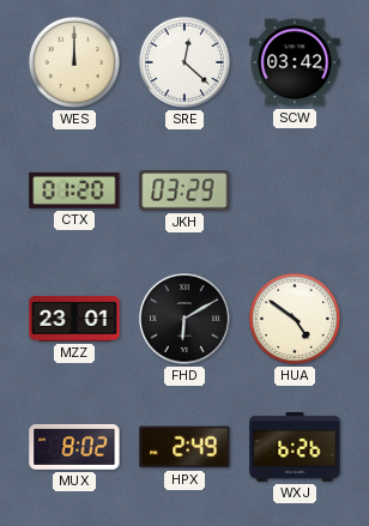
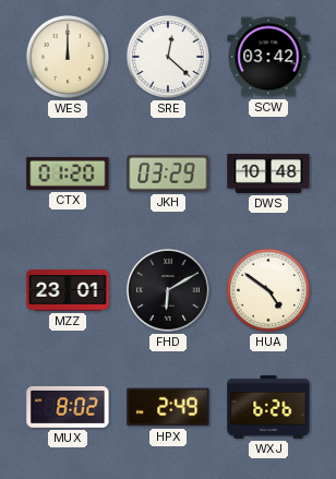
DWS: none -> 10:48 (268, 173)
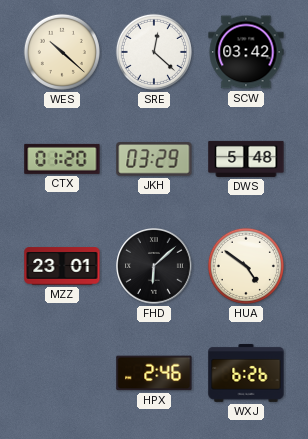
WES: 12:00 -> 10:22 (62, 52)
DWS: 10:48 -> 5:48 (246, 159)
FHD: 6:10 -> 6:08 (154, 266)
MUX: 8:02 -> none (68, 407)
HPX: 2:49 -> 2:46 (154, 373)
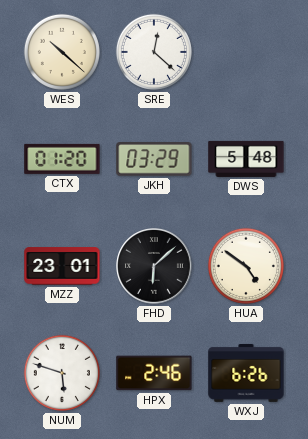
SCW: 03:42 -> none (246, 52)
NUM: none -> 5:48 (62, 373)
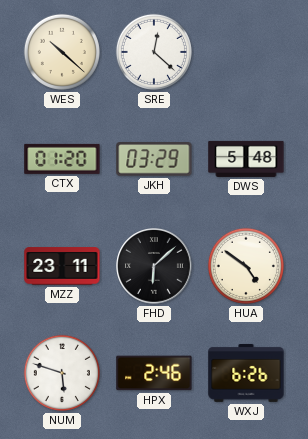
MZZ: 23:01 -> 23:11 (62, 266)
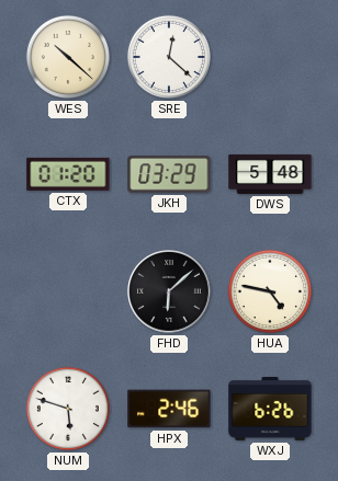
MZZ: 23:11 -> none (62, 266)
HUA: 4:51 -> 4:47 (270, 291)
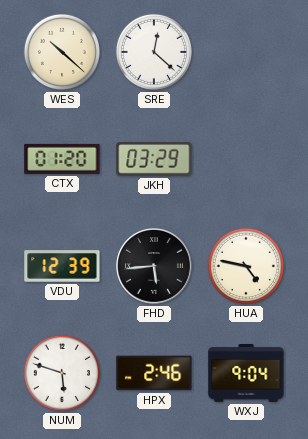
DWS: 5:48 -> none (270, 174)
VDU: none -> 12:39 (62, 266)
FHD: 6:08 -> 5:44 (154, 266)
WXJ: 6:26 -> 9:04 (246, 373)
